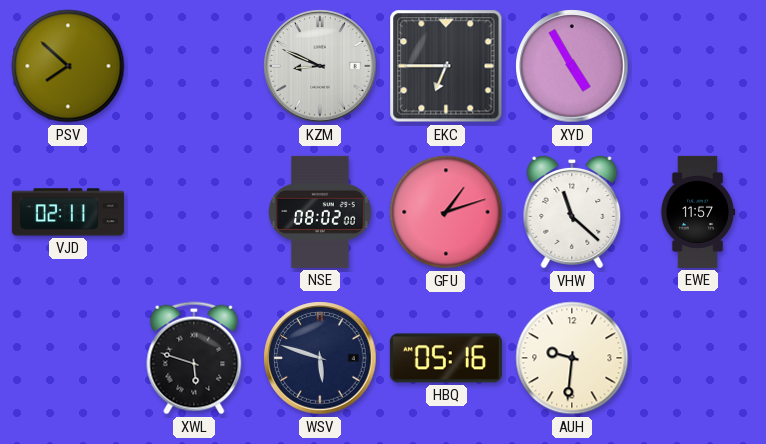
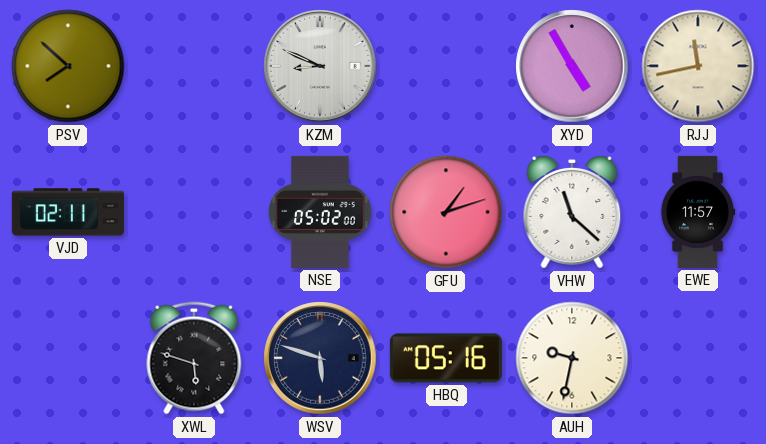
EKC: 6:45 -> none (446, 66)
RJJ: none -> 11:43 (698, 66)
NSE: 08:02 -> 05:02 (320, 212)
AUH: 9:31 -> 9:32 (572, 358)
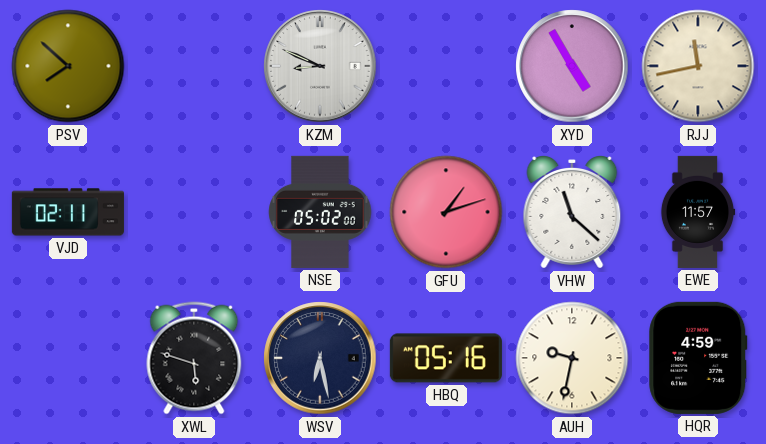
WSV: 5:48 -> 6:28 (320, 358)
HQR: none -> 4:59 (698, 358)
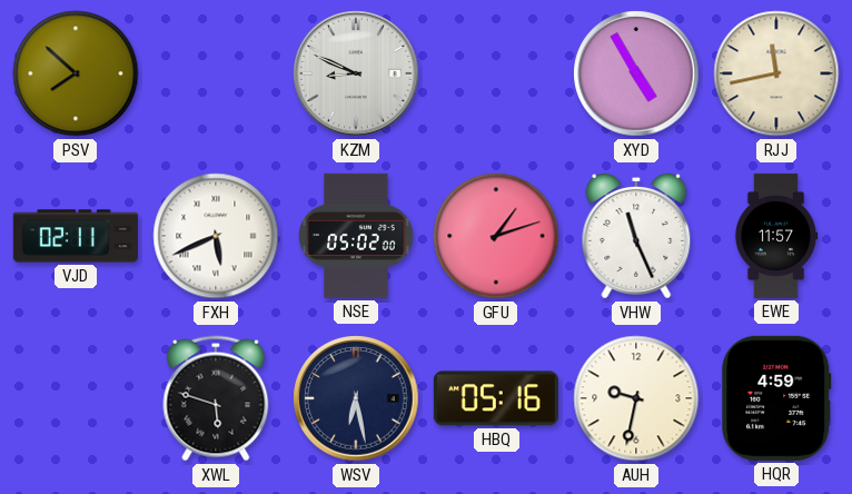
FXH: none -> 5:41 (216, 236)
VHW: 11:22 -> 11:26 (636, 237)
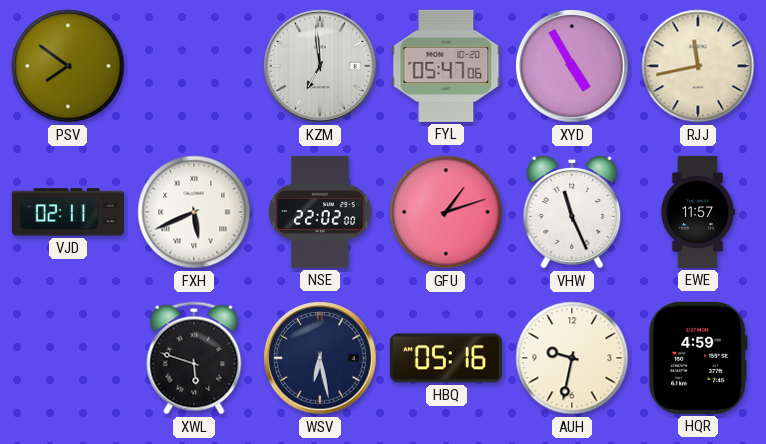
PSV: 7:52 -> 7:51 (68, 66)
KZM: 8:49 -> 6:59 (320, 66)
FYL: none -> 05:47 (446, 66)
NSE: 05:02 -> 22:02 (320, 212)
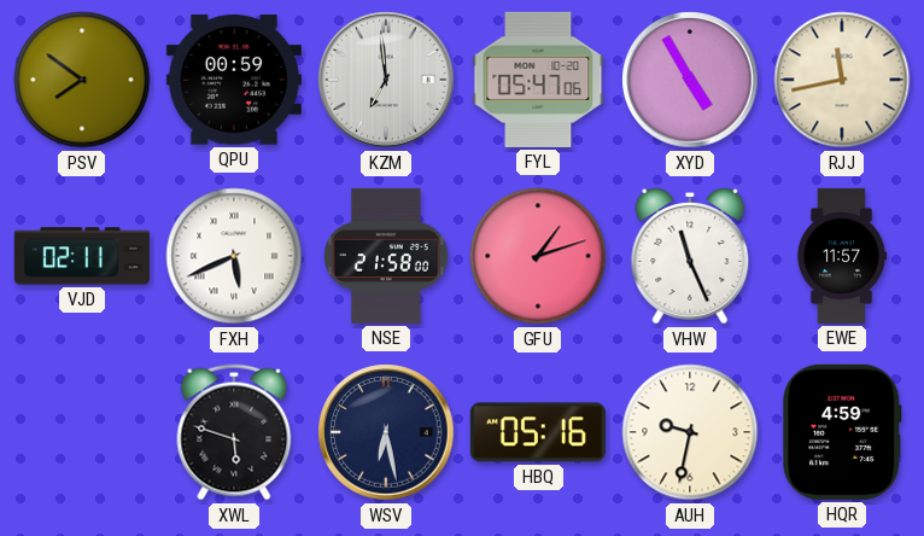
QPU: none -> 00:59 (234, 80)
NSE: 22:02 -> 21:58 (386, 256)
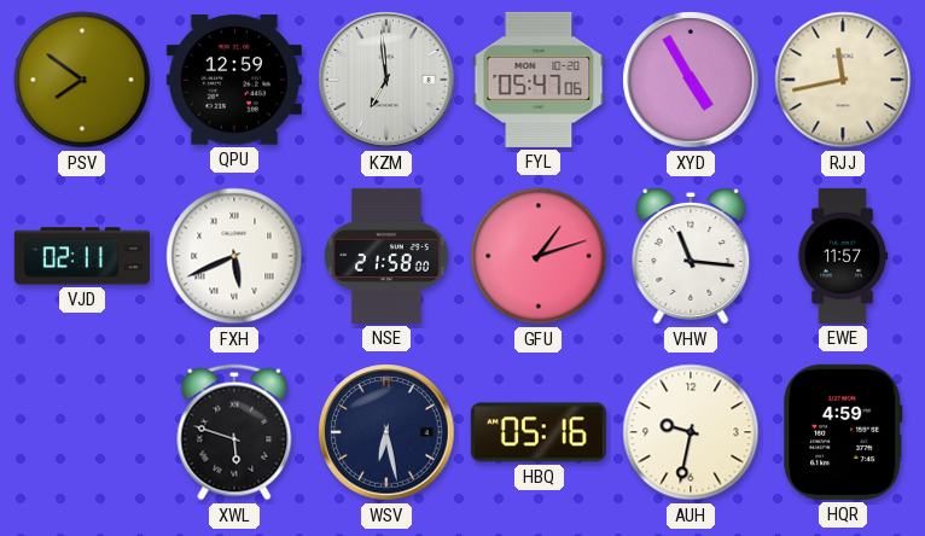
QPU: 00:59 -> 12:59 (234, 80)
VHW: 11:26 -> 11:16 (691, 257)
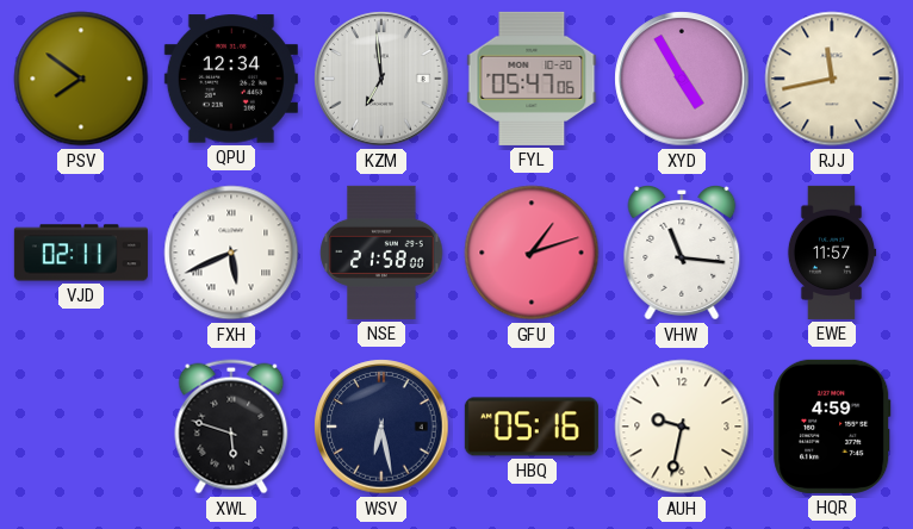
QPU: 12:59 -> 12:34 (231, 79)
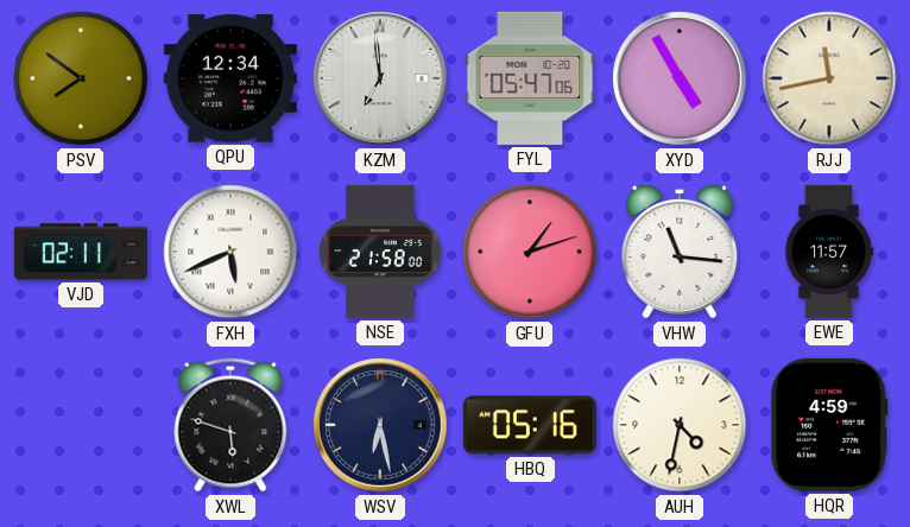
AUH: 9:32 -> 4:32 (680, 425)
